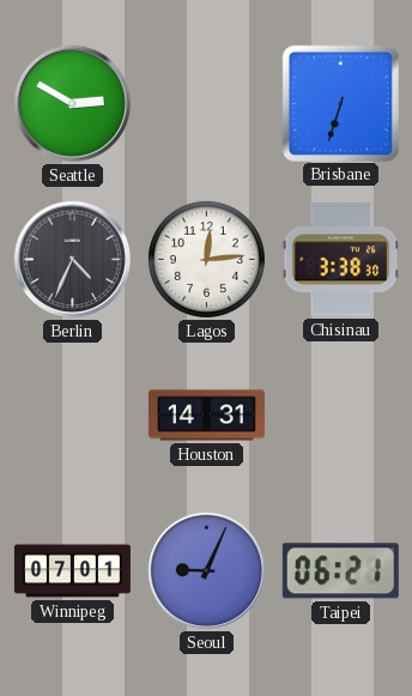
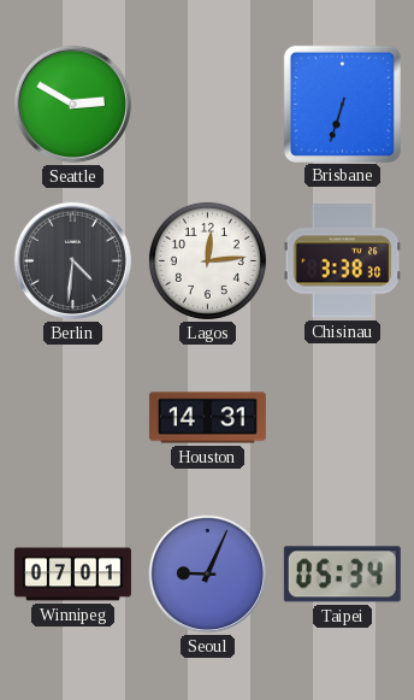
Berlin: 4:34 -> 4:31 (72, 260)
Taipei: 06:21 -> 05:34 (342, 575)
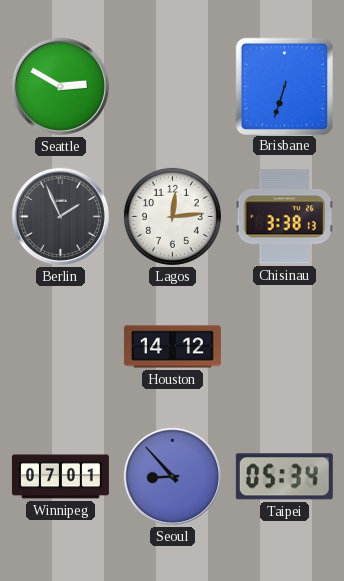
Berlin: 4:31 -> 1:56 (60, 216)
Chisinau: 3:38:30 -> 3:38:13 (285, 217)
Houston: 14:31 -> 14:12 (172, 347)
Seoul: 9:04 -> 8:53 (172, 476)
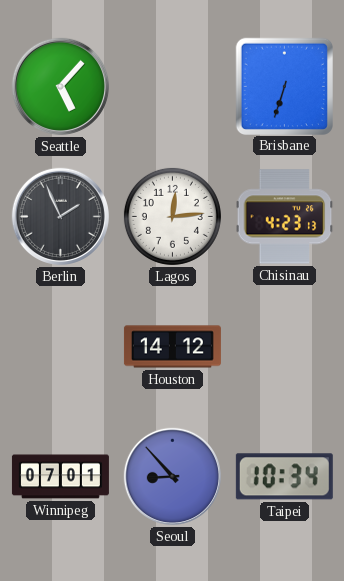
Seattle: 2:50 -> 5:07 (60, 86)
Chisinau: 3:38 -> 4:23 (285, 217)
Taipei: 05:34 -> 10:34 (284, 477)
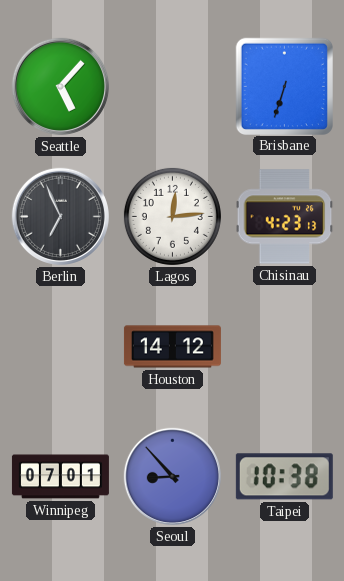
Berlin: 1:56 -> 6:56 (60, 216)
Taipei: 10:34 -> 10:38 (284, 477)
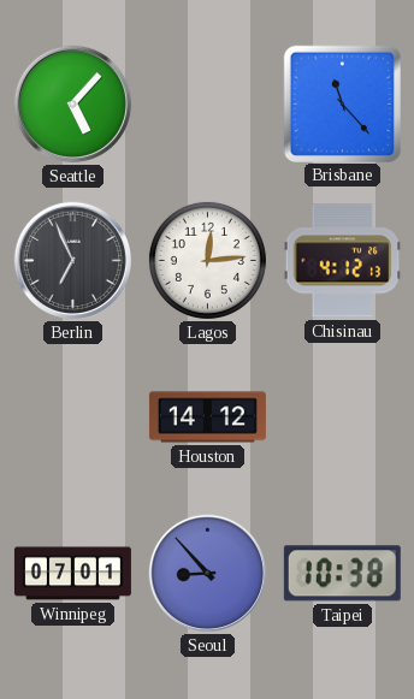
Brisbane: 6:33 -> 11:23 (342, 103)
Chisinau: 4:23 -> 4:12 (343, 261)
